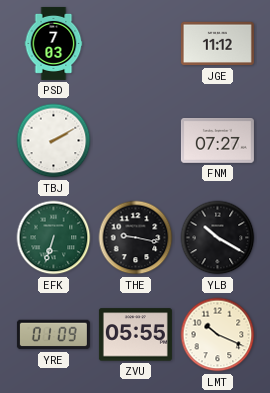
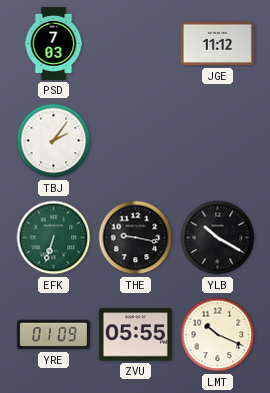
TBJ: 2:10 -> 2:06 (54, 141)
FNM: 07:27 -> none (217, 141)
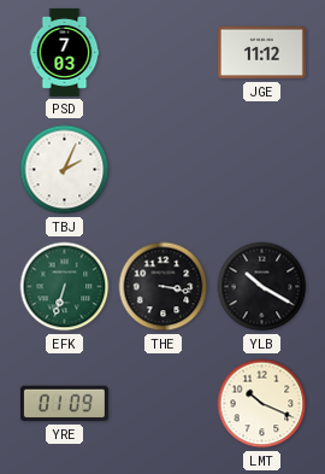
TBJ: 2:06 -> 2:04 (65, 170)
THE: 9:17 -> 3:17 (164, 287)
ZVU: 05:55 -> none (135, 335)
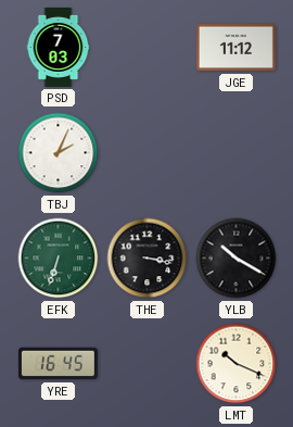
YRE: 01:09 -> 16:45 (58, 364)
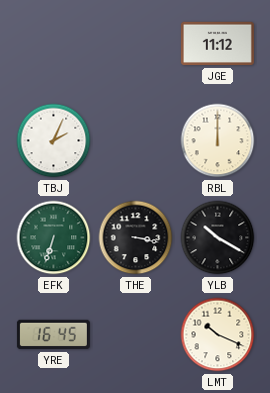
PSD: 7:03 -> none (59, 47)
RBL: none -> 12:00 (218, 141)
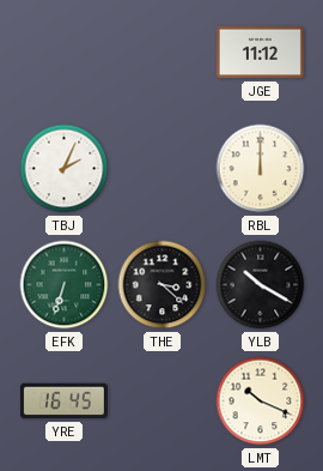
THE: 3:17 -> 3:22 (163, 285)
